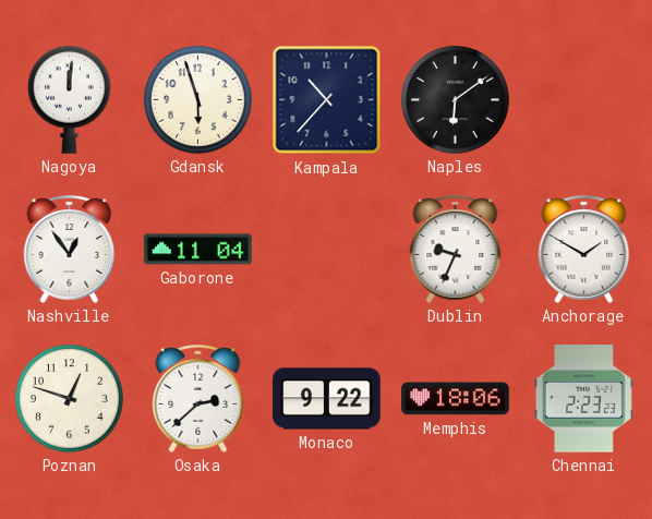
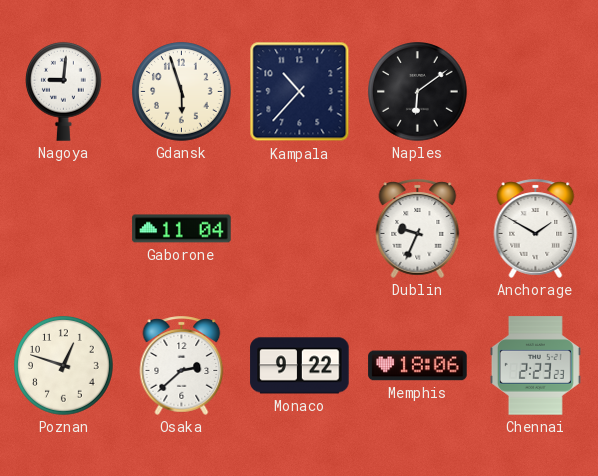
Nagoya: 12:01 -> 9:01 (64, 91)
Nashville: 12:54 -> none (70, 249)
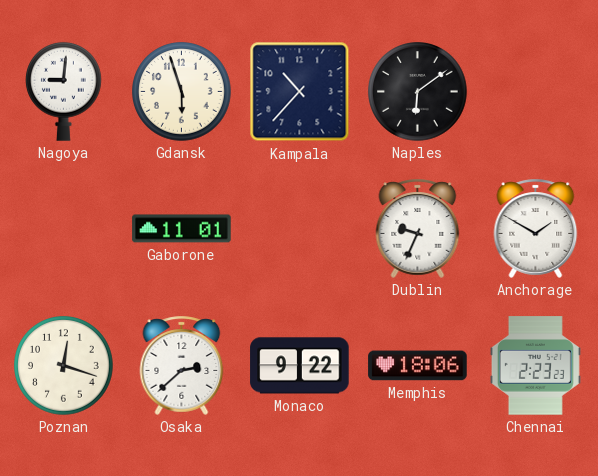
Gaborone: 11:04 -> 11:01 (182, 229)
Poznan: 12:48 -> 12:18 (64, 366)
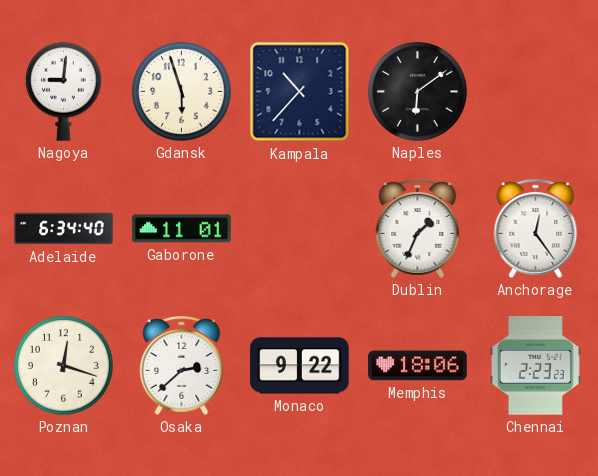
Adelaide: none -> 6:34 (64, 229)
Dublin: 9:34 -> 1:34 (418, 228)
Anchorage: 1:50 -> 12:24 (536, 228)
